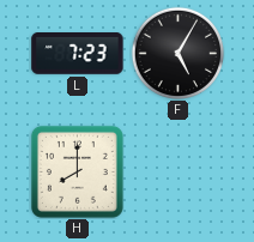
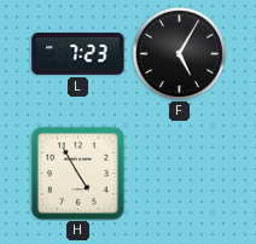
H: 8:00 -> 4:55 (77, 173)
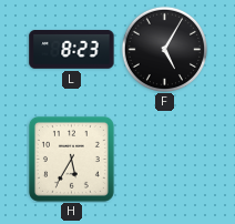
L: 7:23 -> 8:23 (72, 50)
H: 4:55 -> 5:35 (71, 159)
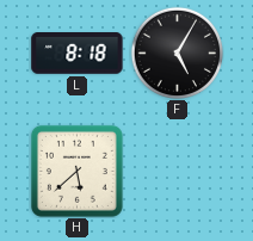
L: 8:23 -> 8:18 (78, 54)
H: 5:35 -> 5:38 (76, 171)
